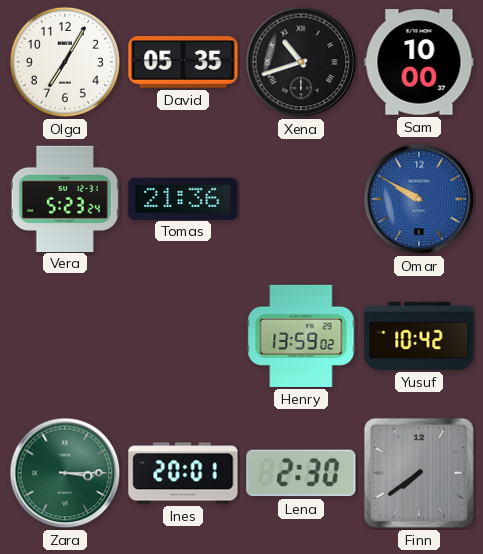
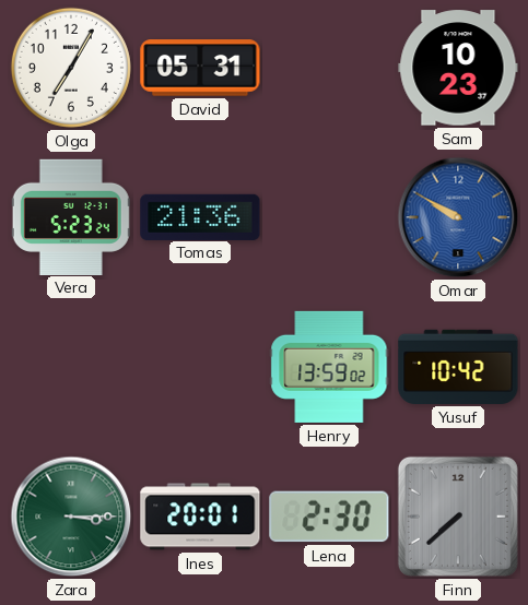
David: 05:35 -> 05:31 (200, 68)
Xena: 10:42 -> none (301, 62)
Sam: 10:00 -> 10:23 (458, 68)
Finn: 7:39 -> 7:38 (458, 517)
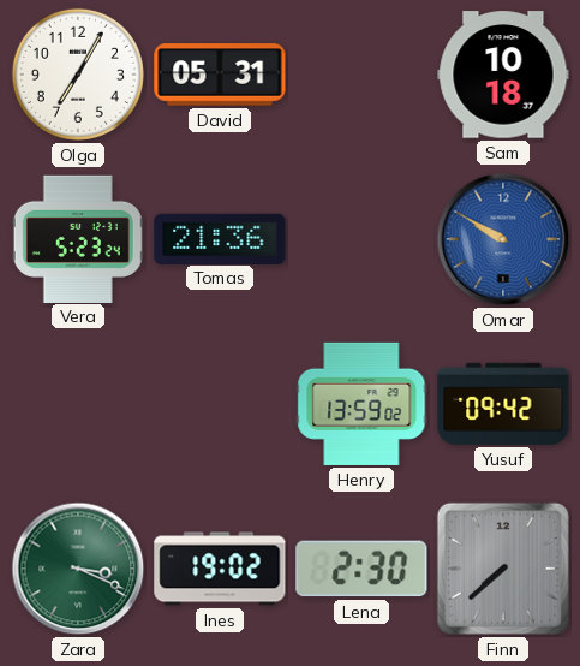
Sam: 10:23 -> 10:18 (503, 75)
Yusuf: 10:42 -> 09:42 (503, 404)
Zara: 3:15 -> 3:19 (78, 569)
Ines: 20:01 -> 19:02 (220, 569)
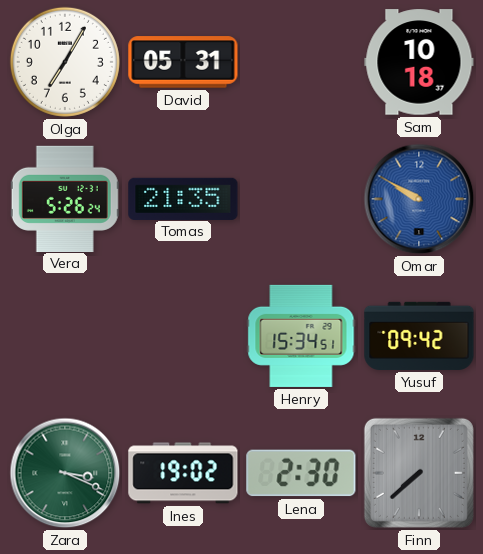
Vera: 5:23 -> 5:26 (65, 198)
Tomas: 21:36 -> 21:35 (183, 198)
Henry: 13:59 -> 15:34 (301, 336)
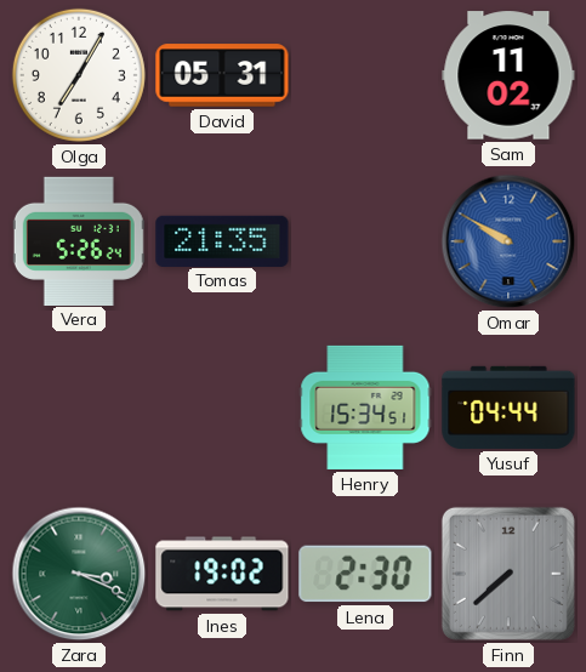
Sam: 10:18 -> 11:02 (508, 75)
Yusuf: 09:42 -> 04:44 (508, 408)
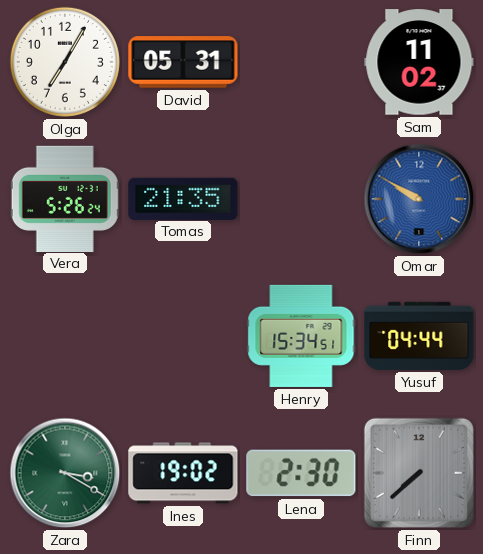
Zara: 3:19 -> 3:20 (65, 473)
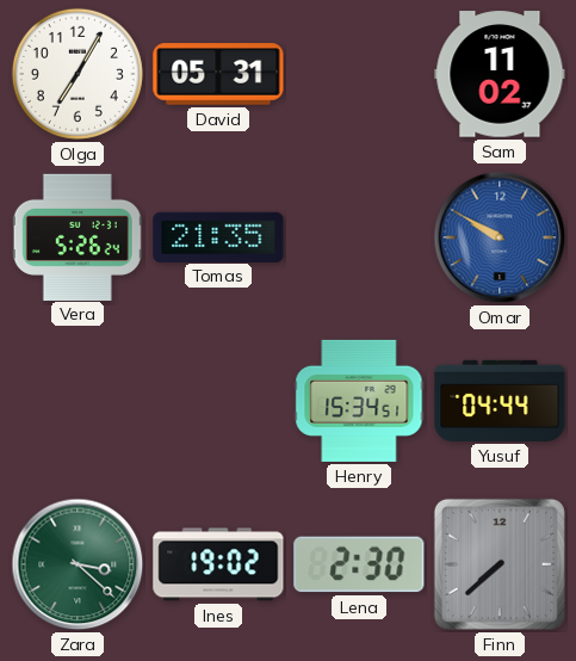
Zara: 3:20 -> 3:22 (78, 564)
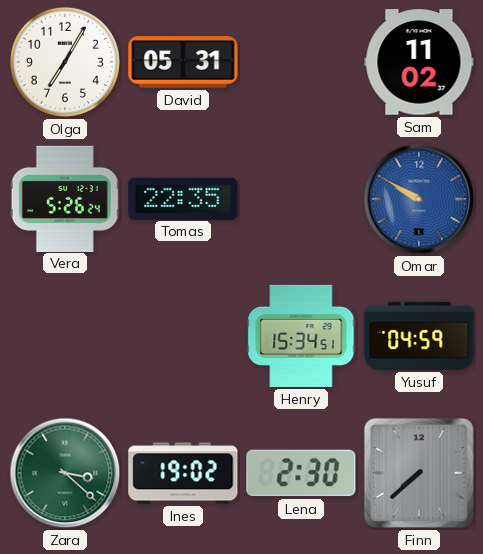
Tomas: 21:35 -> 22:35 (183, 198)
Yusuf: 04:44 -> 04:59 (419, 336)
